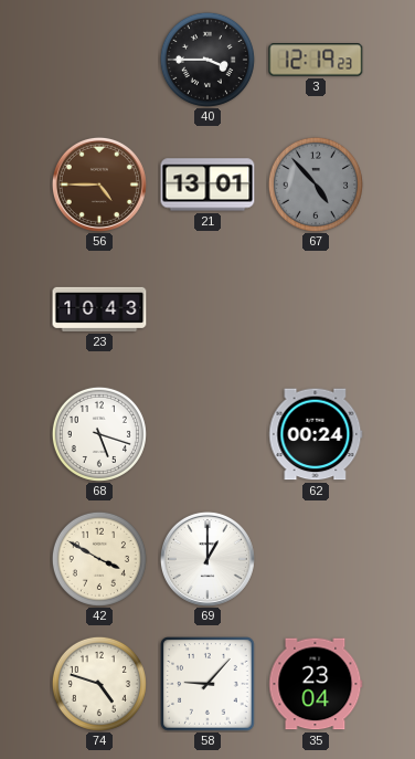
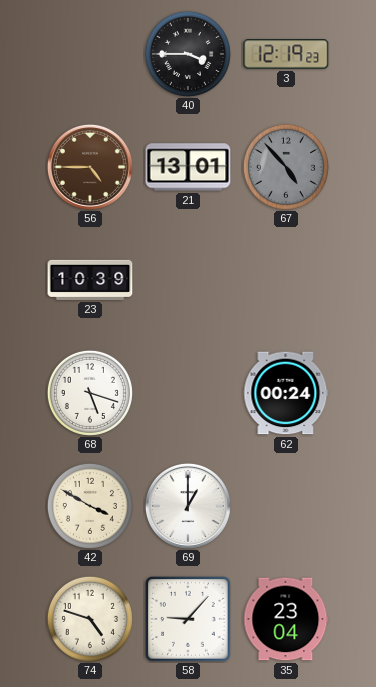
23: 10:43 -> 10:39 (90, 280)
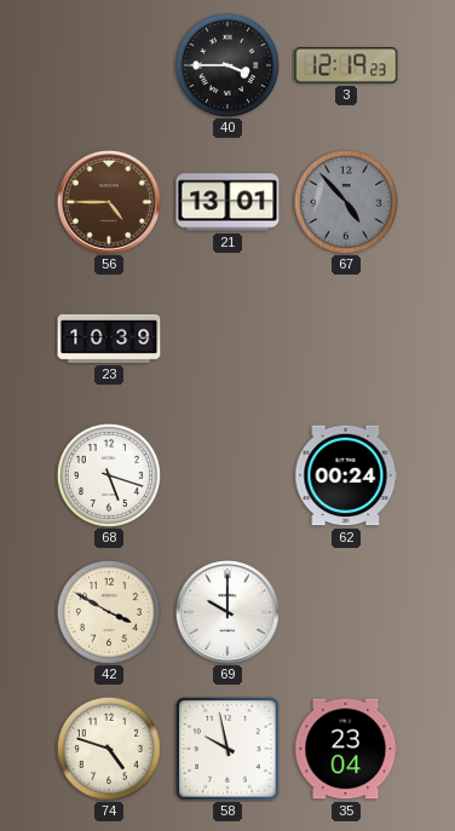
69: 1:00 -> 10:00 (227, 612)
58: 9:07 -> 9:58 (227, 749)
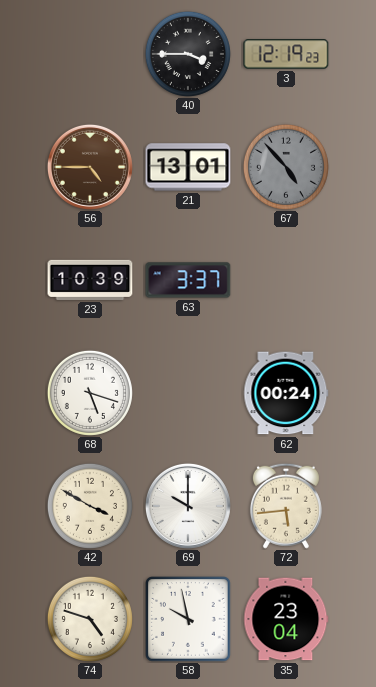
63: none -> 3:37 (188, 280)
72: none -> 5:44 (286, 506)
